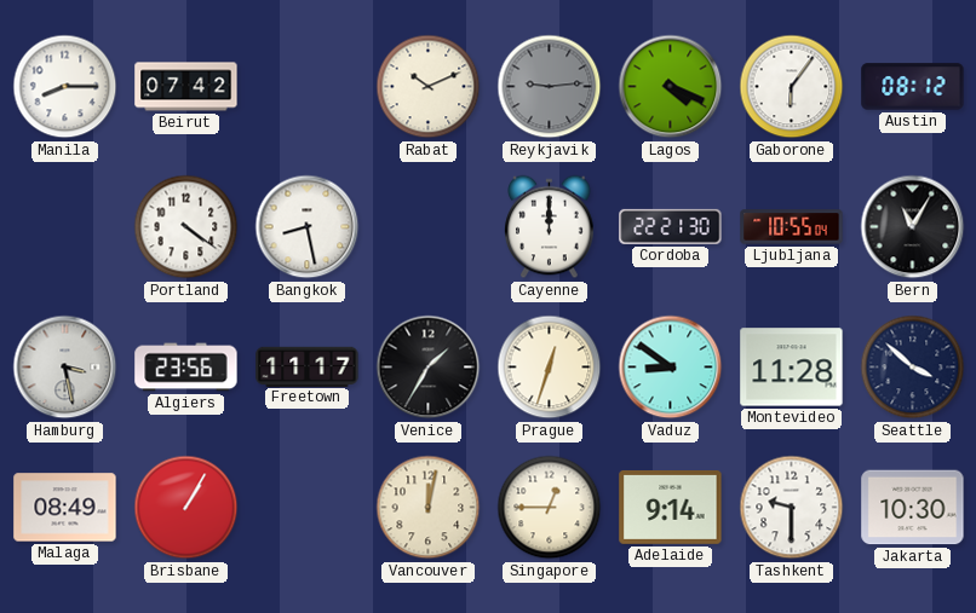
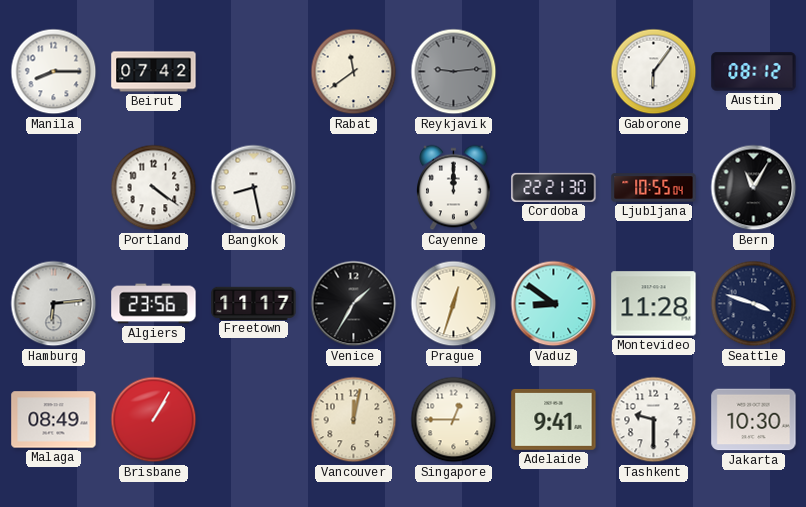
Rabat: 10:11 -> 11:39 (354, 72)
Lagos: 4:19 -> none (671, 87)
Hamburg: 3:28 -> 6:14 (54, 304)
Seattle: 3:52 -> 3:48 (754, 304)
Adelaide: 9:14 -> 9:41 (554, 419)
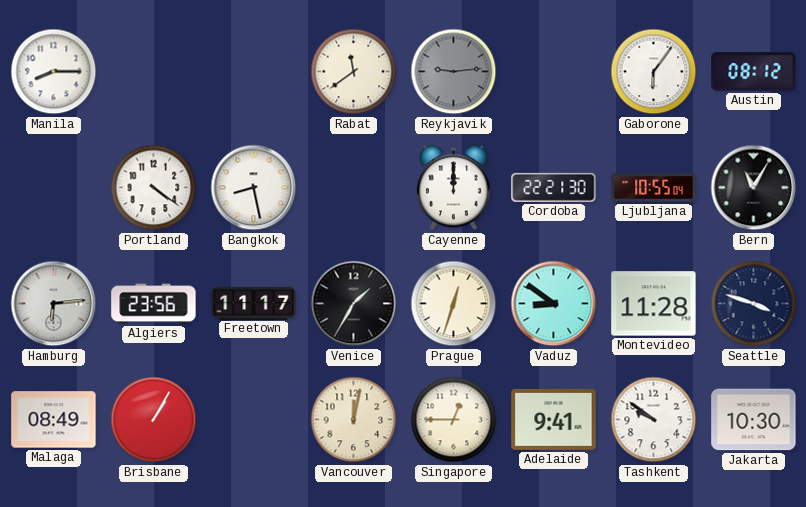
Beirut: 07:42 -> none (154, 72)
Tashkent: 9:30 -> 9:51 (654, 420)
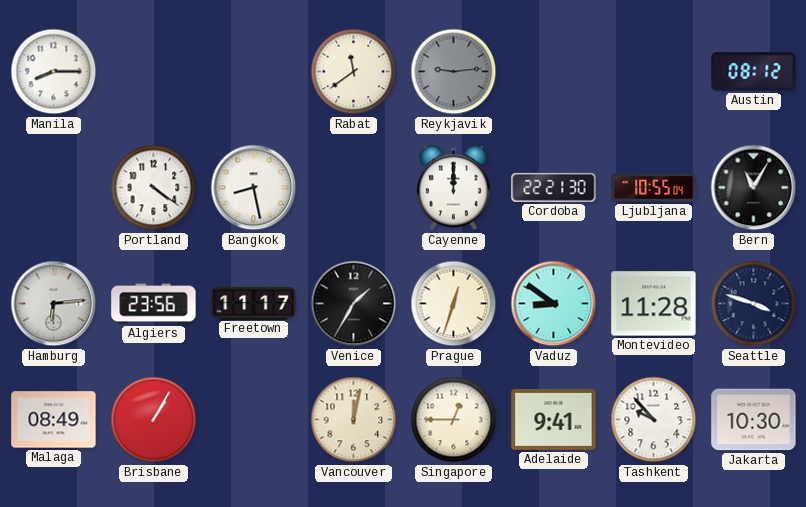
Gaborone: 6:06 -> none (654, 72)
Tashkent: 9:51 -> 9:53 (654, 420)
